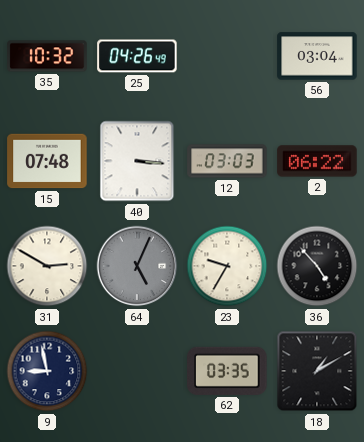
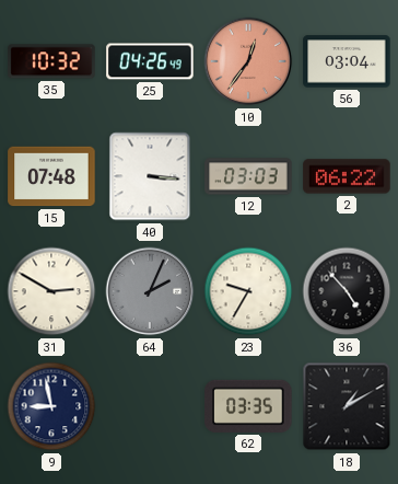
10: none -> 12:36 (248, 61)
64: 5:04 -> 2:04 (150, 291)
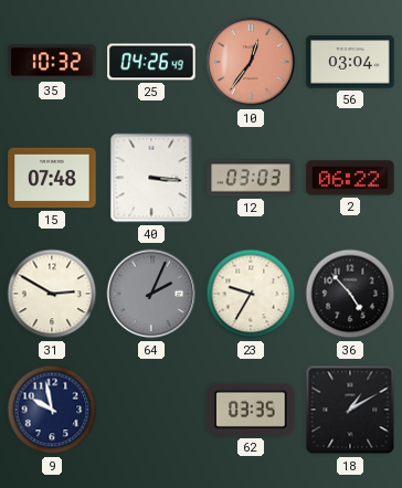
9: 8:58 -> 9:58 (52, 410)
